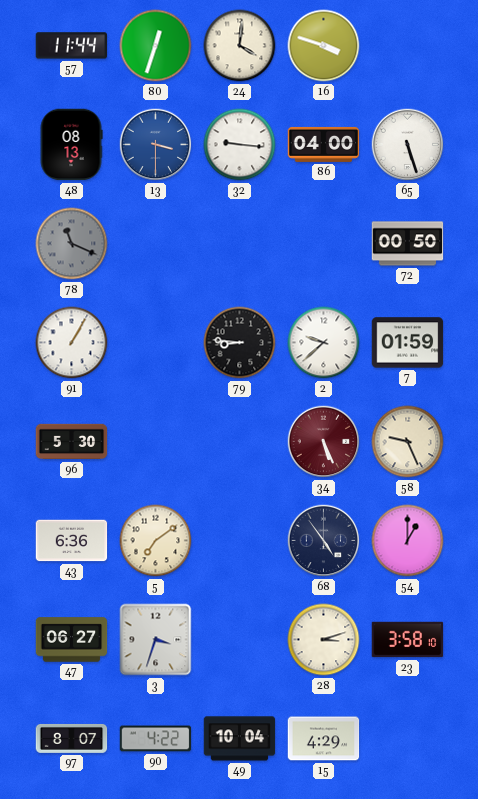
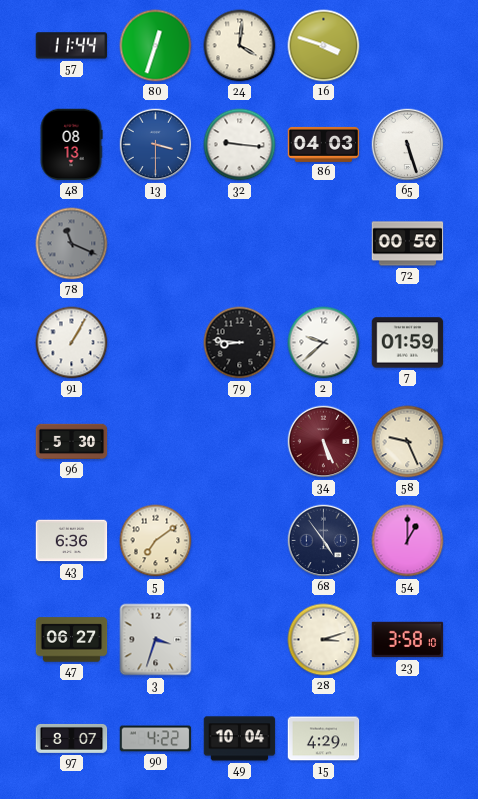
86: 04:00 -> 04:03 (324, 144)
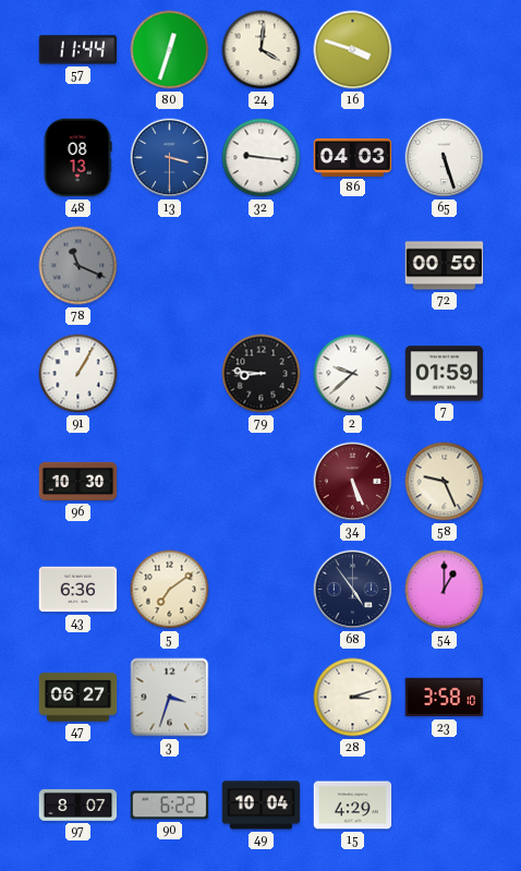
96: 5:30 -> 10:30 (78, 482)
90: 4:22 -> 6:22 (170, 806)
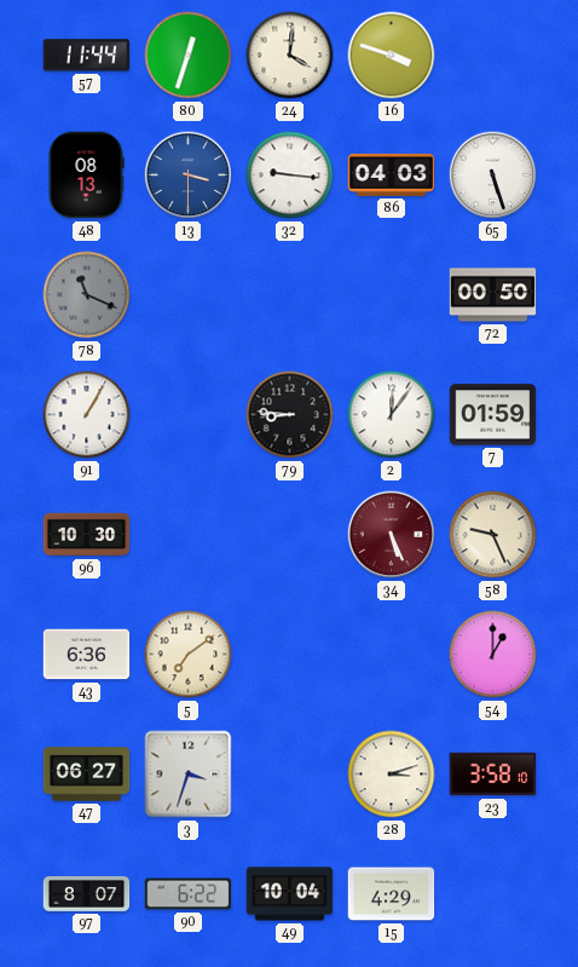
2: 9:38 -> 12:06 (392, 415)
68: 4:54 -> none (353, 590)
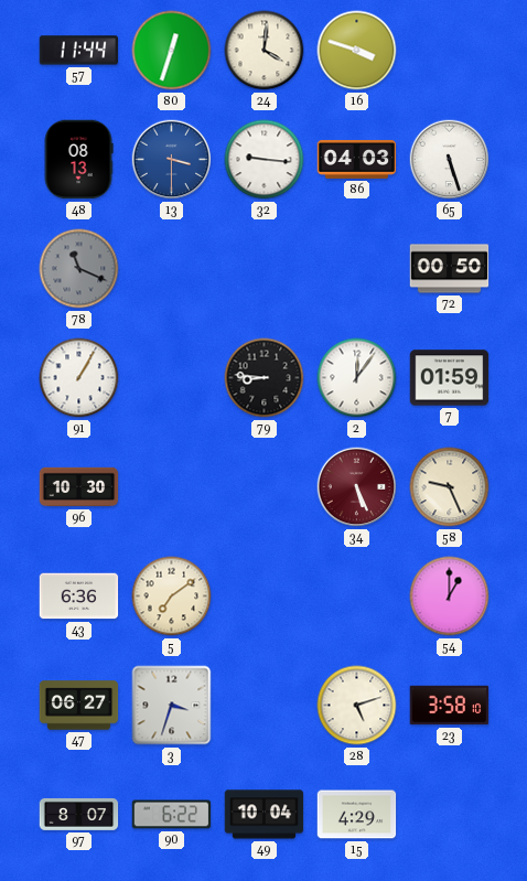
28: 3:12 -> 5:12 (357, 706)
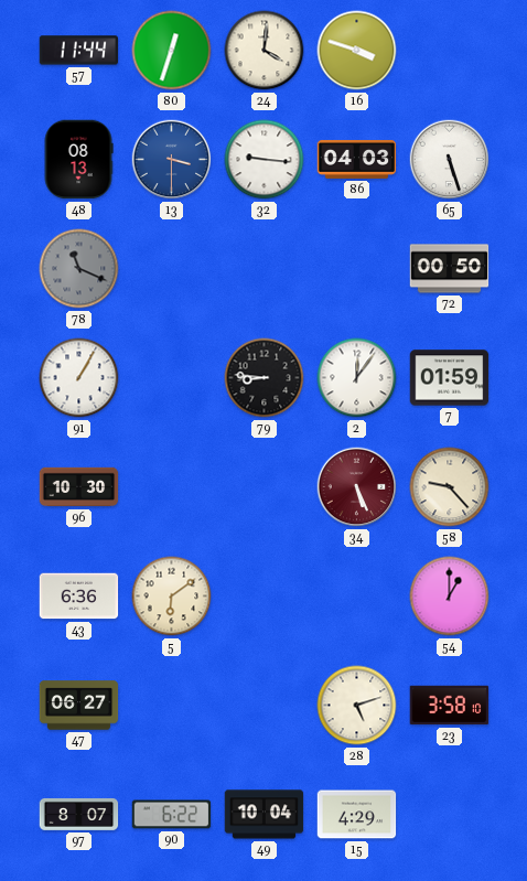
58: 9:26 -> 9:23 (450, 487)
5: 7:09 -> 6:09 (172, 597)
3: 3:33 -> none (172, 706)
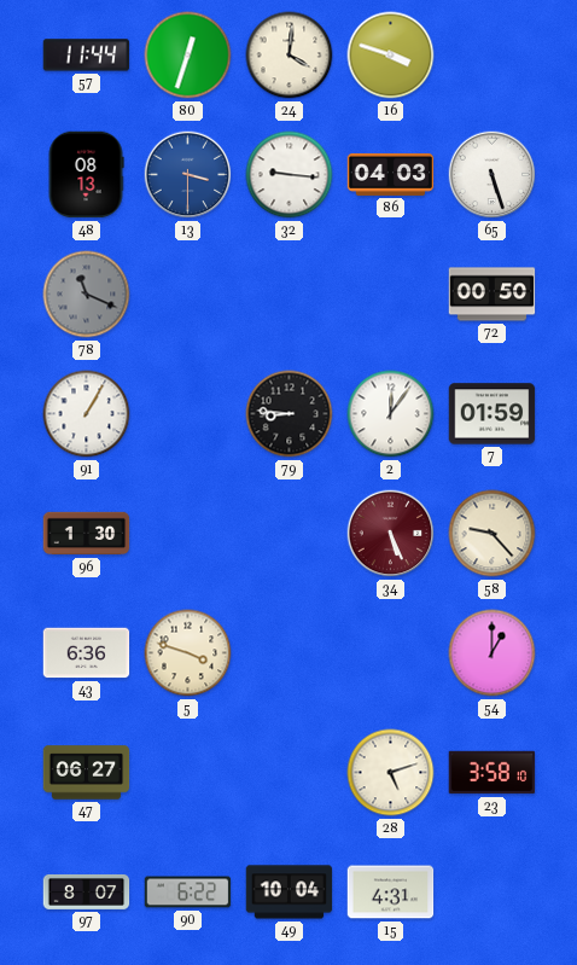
96: 10:30 -> 1:30 (87, 534)
5: 6:09 -> 3:48 (188, 653)
15: 4:29 -> 4:31 (391, 893)
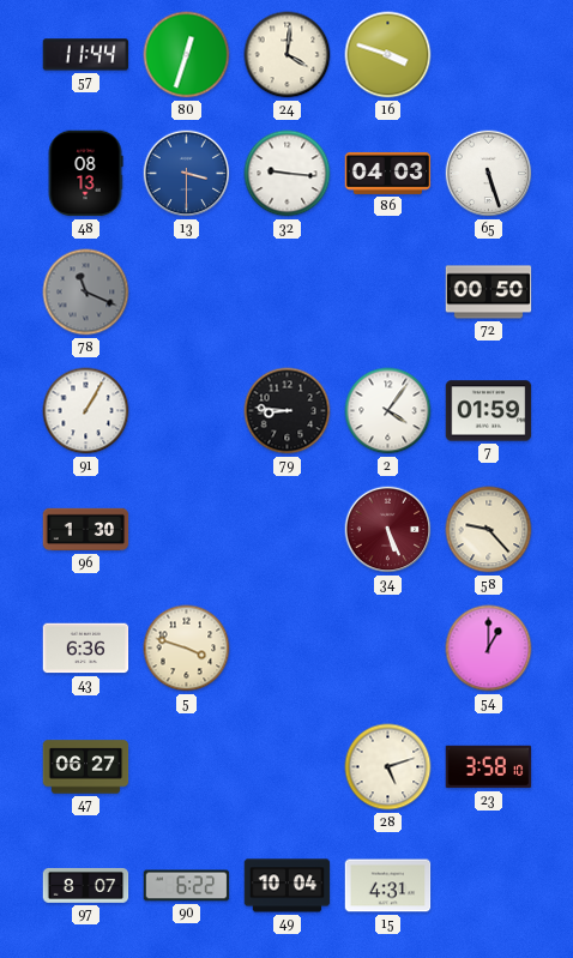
2: 12:06 -> 4:06 (388, 411)
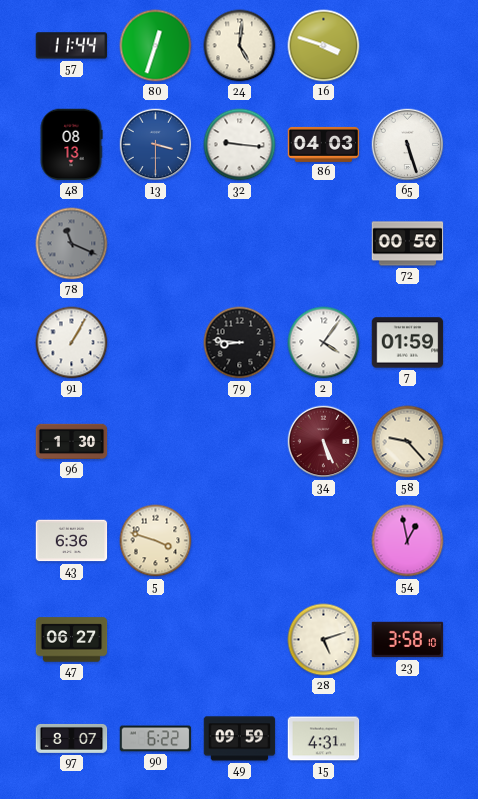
24: 4:01 -> 5:01 (240, 46)
54: 1:00 -> 12:58 (408, 541)
49: 10:04 -> 09:59 (240, 739)
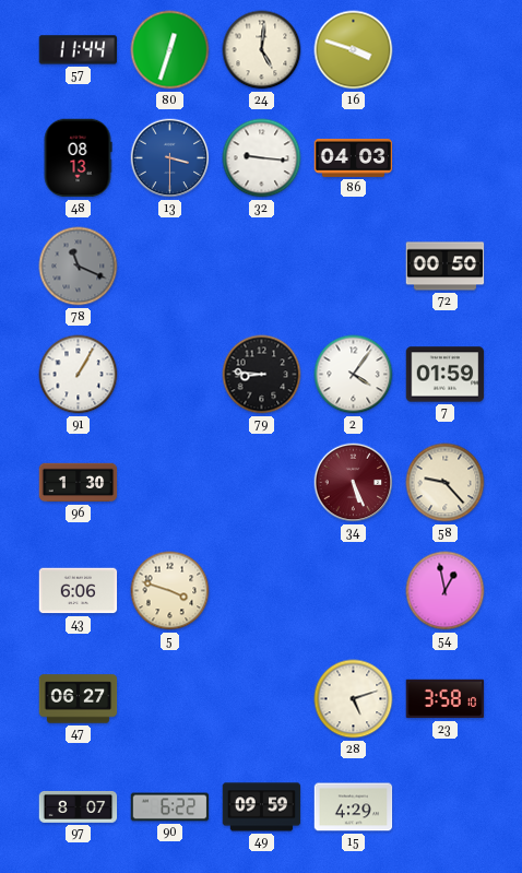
65: 5:27 -> none (408, 145)
43: 6:36 -> 6:06 (79, 591)
15: 4:31 -> 4:29 (354, 807)
